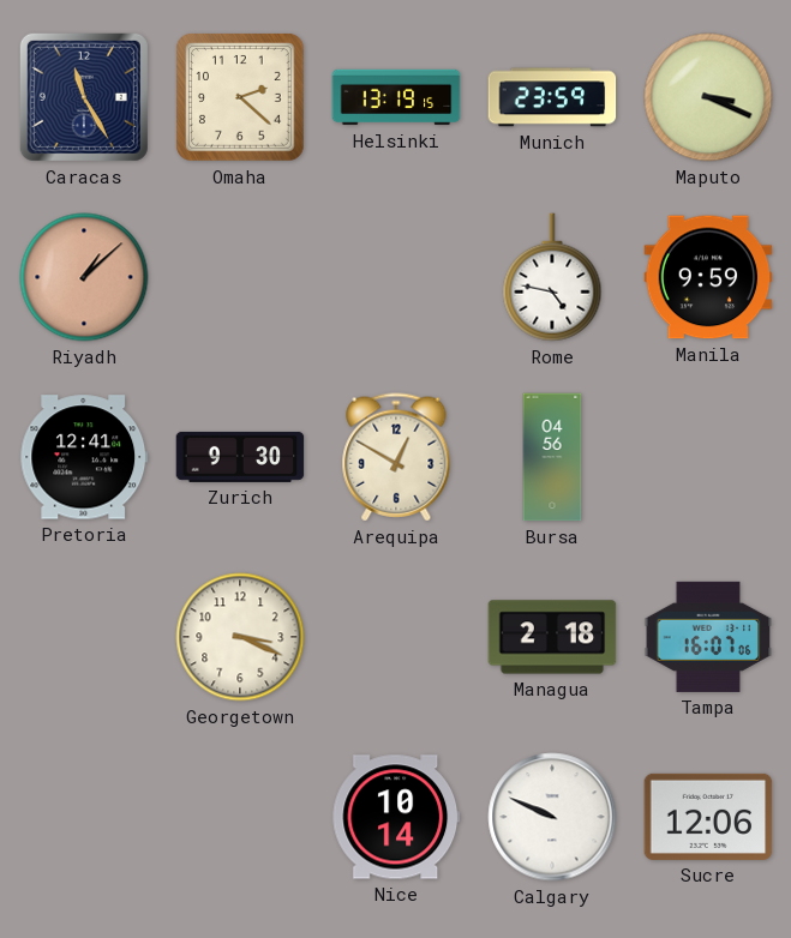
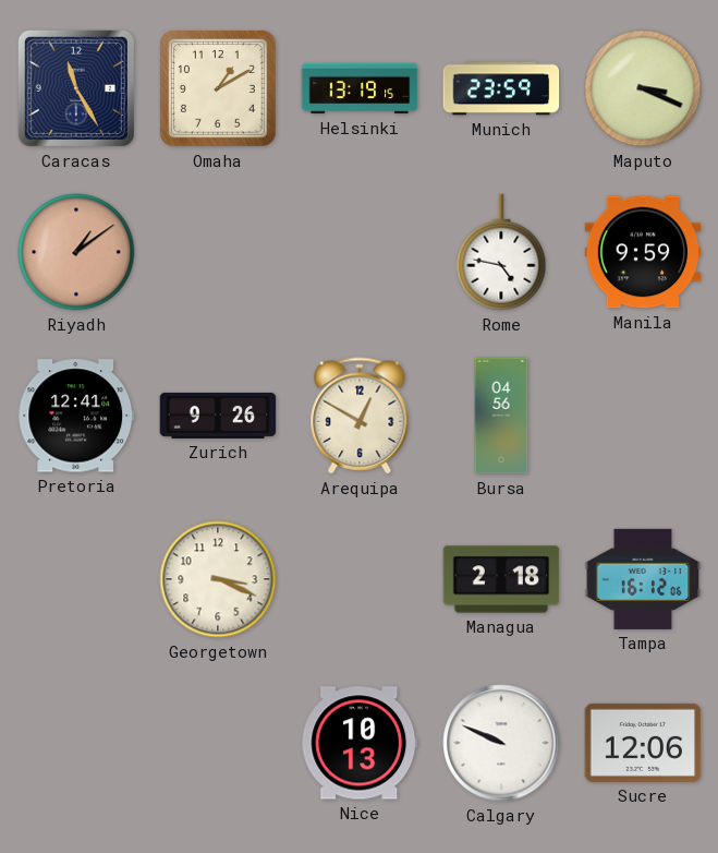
Omaha: 2:22 -> 1:10 (219, 89)
Riyadh: 1:08 -> 1:09 (76, 252)
Zurich: 9:30 -> 9:26 (218, 416)
Tampa: 16:07 -> 16:12 (643, 579)
Nice: 10:14 -> 10:13 (360, 743)
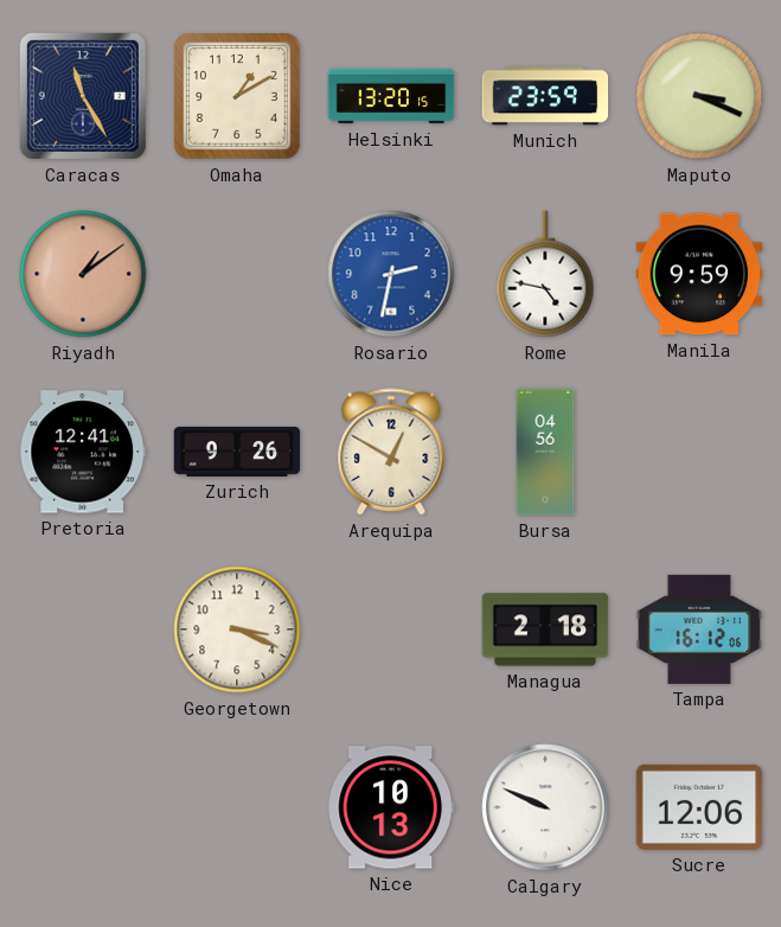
Helsinki: 13:19 -> 13:20 (391, 96)
Rosario: none -> 2:32 (391, 274)
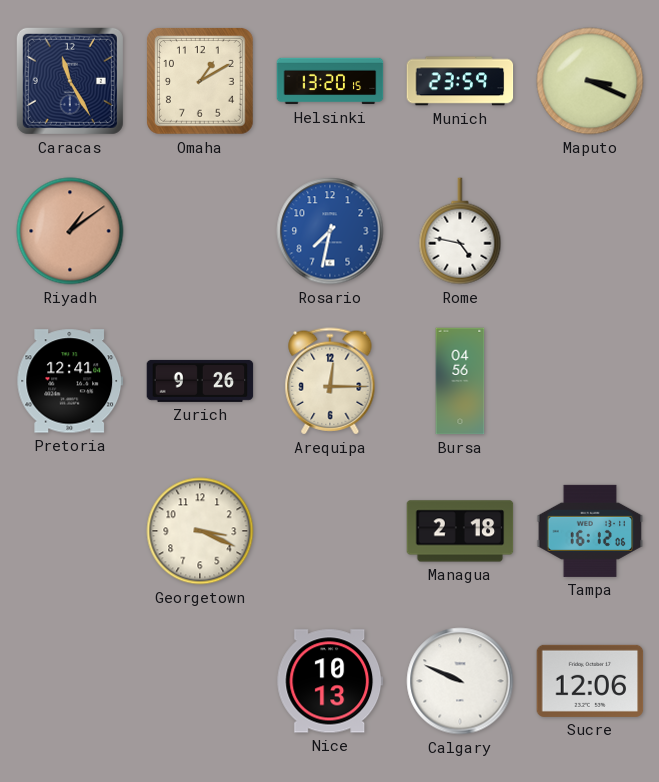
Rosario: 2:32 -> 7:32 (330, 231)
Manila: 9:59 -> none (699, 274)
Arequipa: 12:50 -> 12:15 (330, 381)
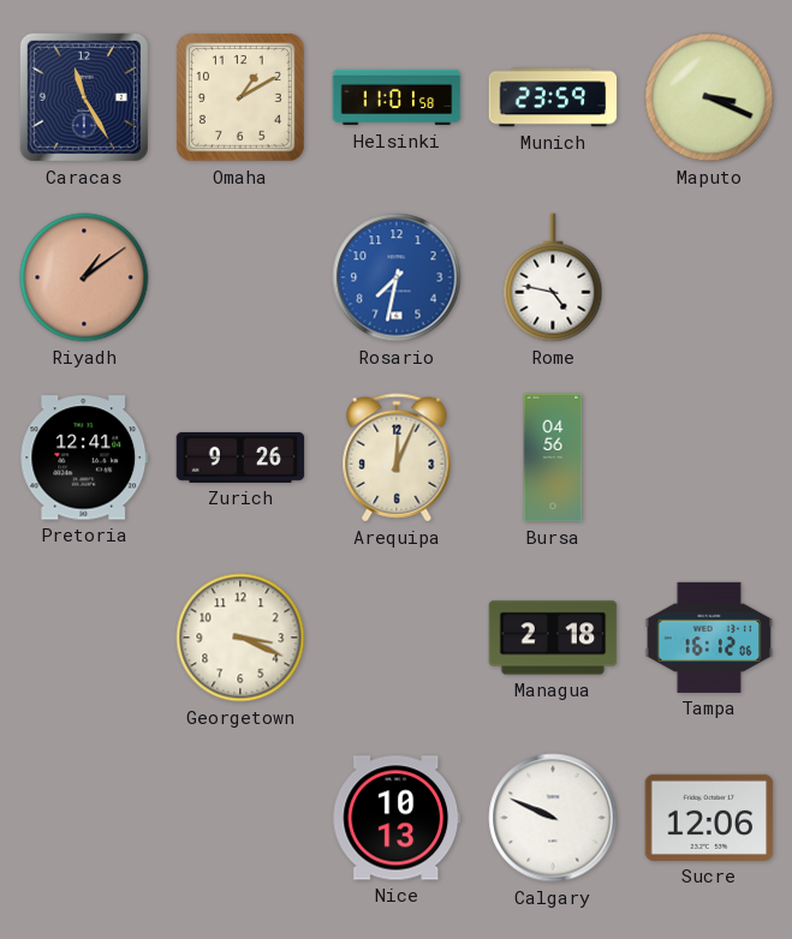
Helsinki: 13:20 -> 11:01 (397, 97)
Arequipa: 12:15 -> 12:04 (397, 457)
